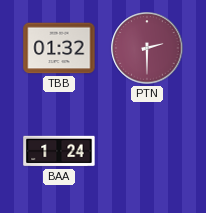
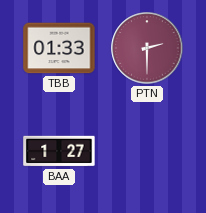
TBB: 01:32 -> 01:33 (59, 48)
BAA: 1:24 -> 1:27 (59, 151)
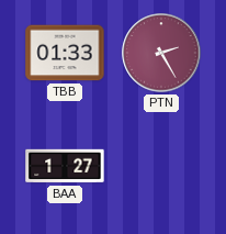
PTN: 2:30 -> 2:25 (161, 53)
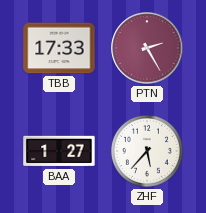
TBB: 01:33 -> 17:33 (59, 48)
ZHF: none -> 5:37 (147, 151)
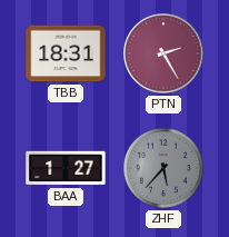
TBB: 17:33 -> 18:31 (66, 53)
ZHF dial: white -> grey (163, 168)
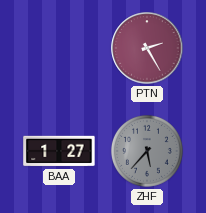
TBB: 18:31 -> none (66, 53)
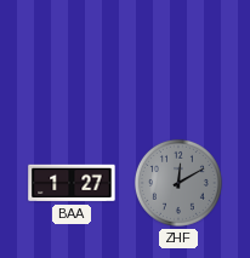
PTN: 2:25 -> none (147, 48)
ZHF: 5:37 -> 12:10 (178, 183)
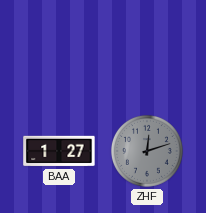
ZHF: 12:10 -> 12:12 (147, 151)
